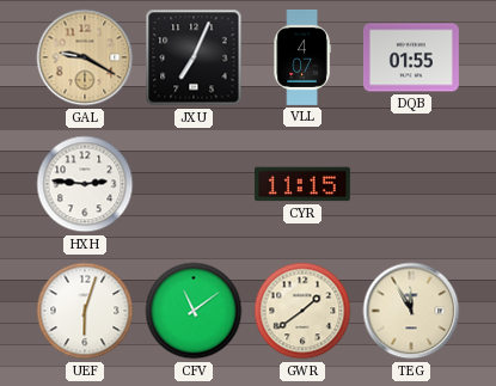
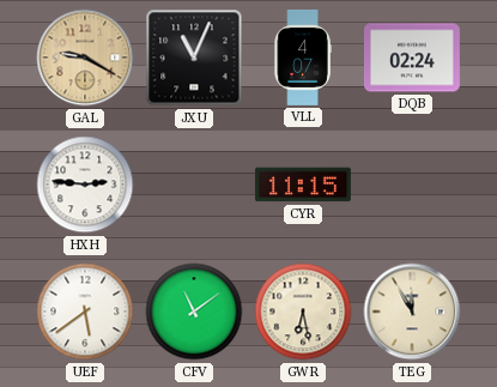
JXU: 7:04 -> 11:04 (194, 58)
DQB: 01:55 -> 02:24 (412, 58)
UEF: 6:03 -> 5:39 (85, 312)
GWR: 1:39 -> 6:28 (303, 312)
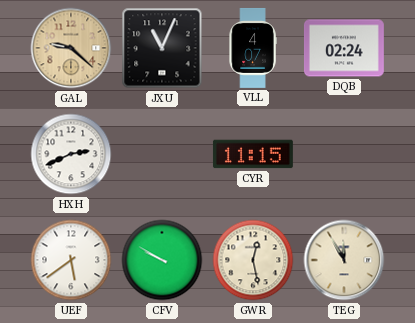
GAL: 9:20 -> 9:22 (71, 48)
HXH: 2:46 -> 2:41 (71, 154)
CFV: 11:09 -> 9:50 (162, 260)
GWR: 6:28 -> 12:28 (253, 260)
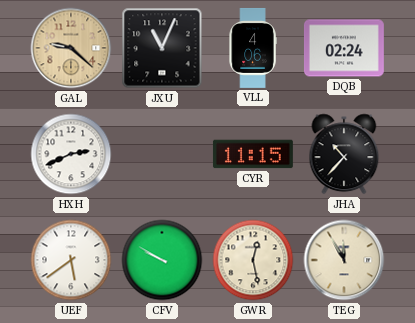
VLL: 4:07 -> 4:06 (253, 48)
JHA: none -> 10:37 (344, 154)
